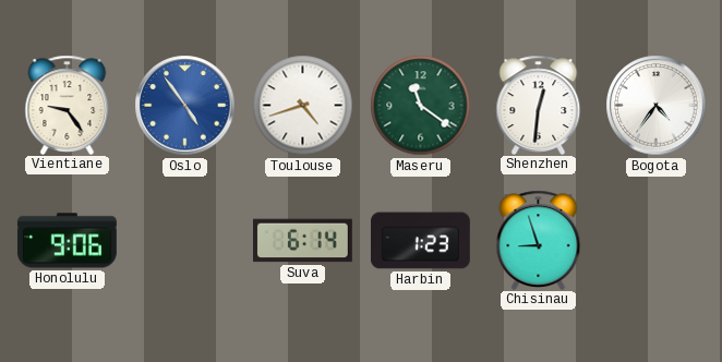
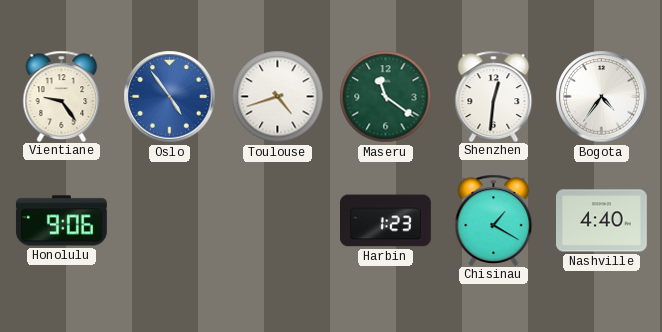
Suva: 6:14 -> none (303, 241)
Chisinau: 8:57 -> 1:20 (494, 220)
Nashville: none -> 4:40 (602, 221)
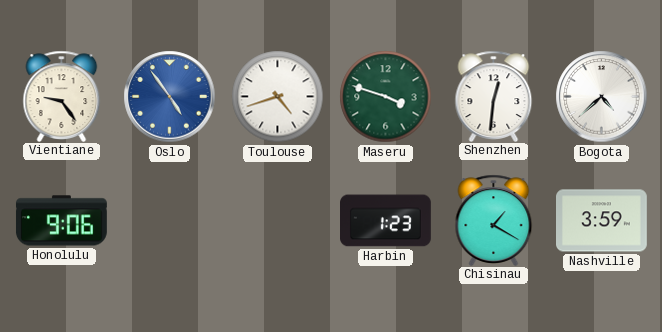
Maseru: 11:21 -> 3:48 (386, 97)
Bogota: 4:36 -> 4:38 (602, 97)
Nashville: 4:40 -> 3:59 (602, 221)
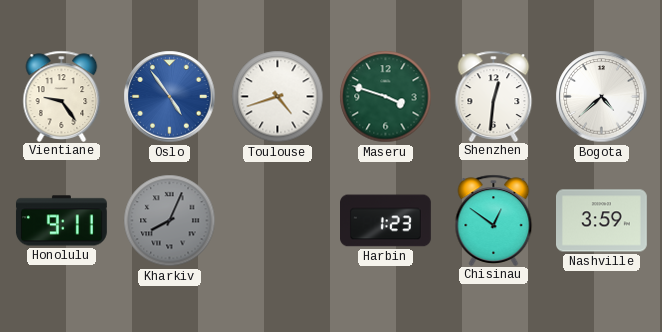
Honolulu: 9:06 -> 9:11 (61, 221)
Kharkiv: none -> 8:04 (170, 221)
Chisinau: 1:20 -> 12:51 (494, 220)
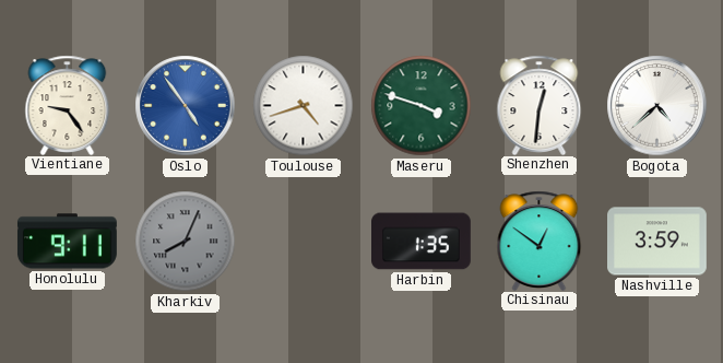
Harbin: 1:23 -> 1:35 (422, 242)
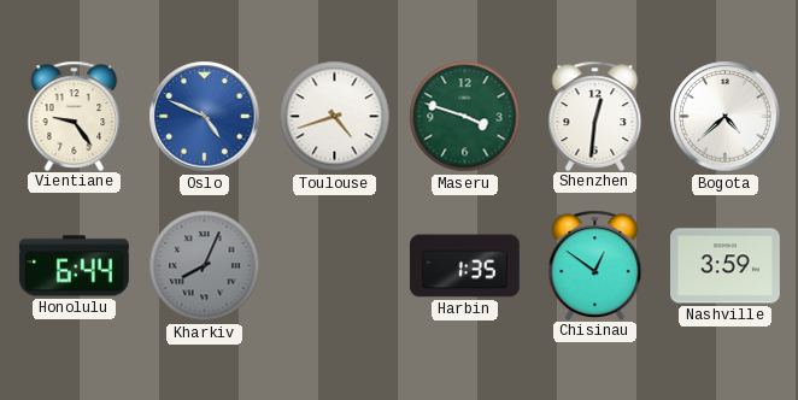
Oslo: 4:54 -> 4:49 (205, 117)
Honolulu: 9:11 -> 6:44 (74, 266)
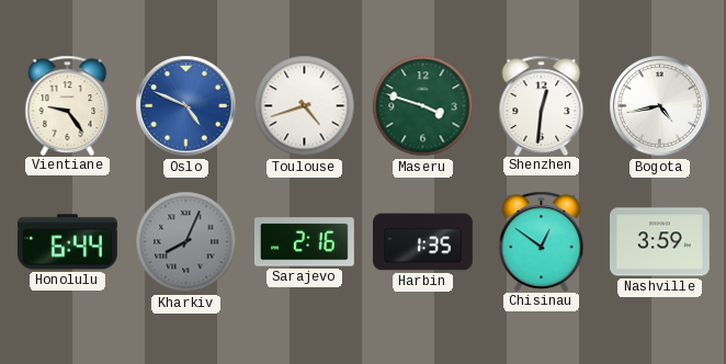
Bogota: 4:38 -> 4:43 (660, 106)
Sarajevo: none -> 2:16 (305, 242)
